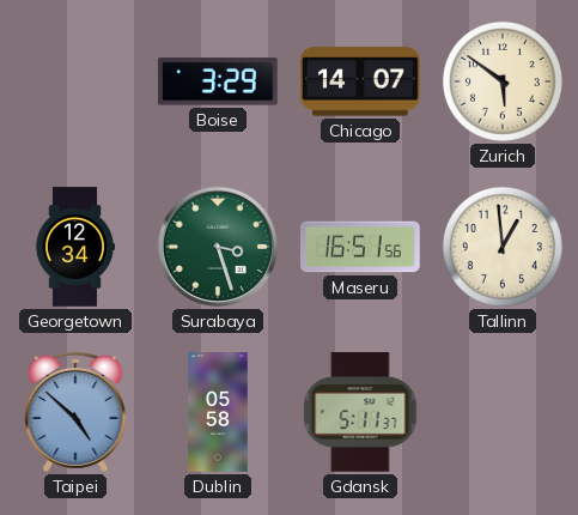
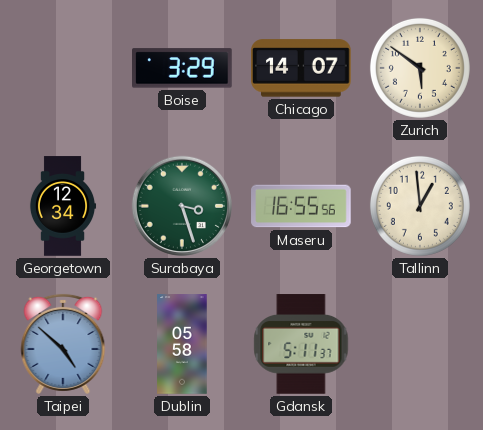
Maseru: 16:51 -> 16:55 (301, 206)
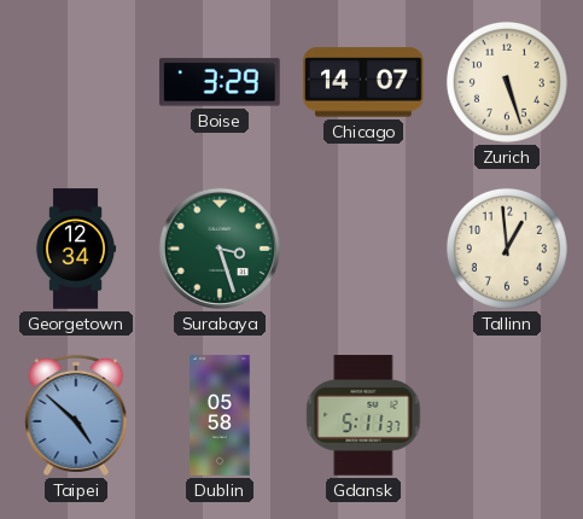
Zurich: 5:51 -> 5:27 (507, 82)
Maseru: 16:55 -> none (301, 206)
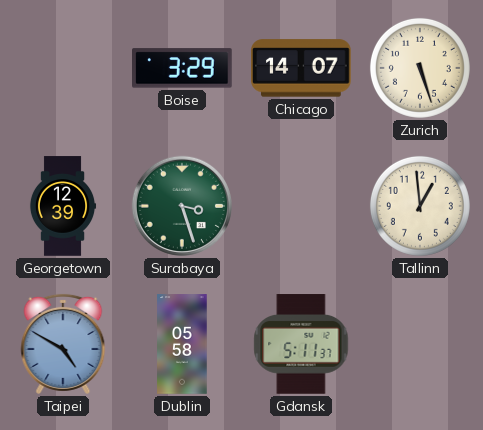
Georgetown: 12:34 -> 12:39 (63, 206)
Taipei: 4:52 -> 4:50 (63, 344)
